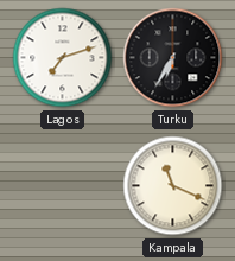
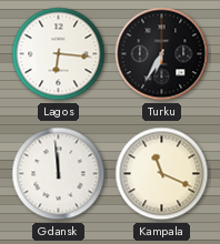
Lagos: 7:12 -> 6:16 (59, 54)
Gdansk: none -> 11:59 (59, 174)
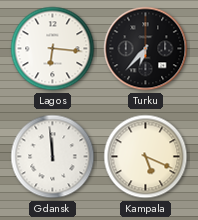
Turku: 6:35 -> 6:37 (146, 49)
Kampala: 11:19 -> 5:19 (146, 157)
